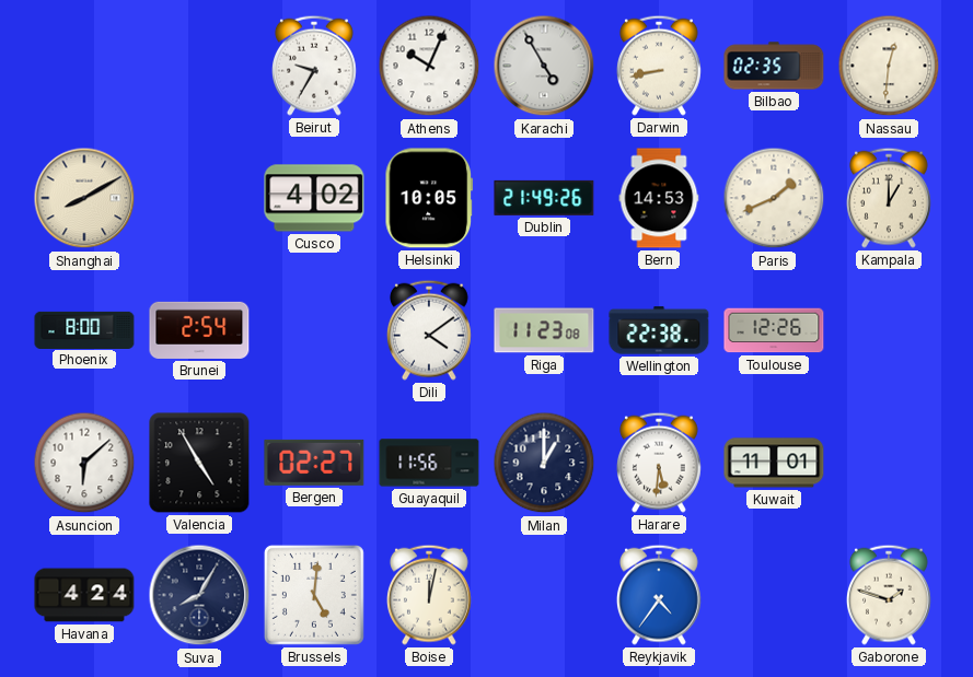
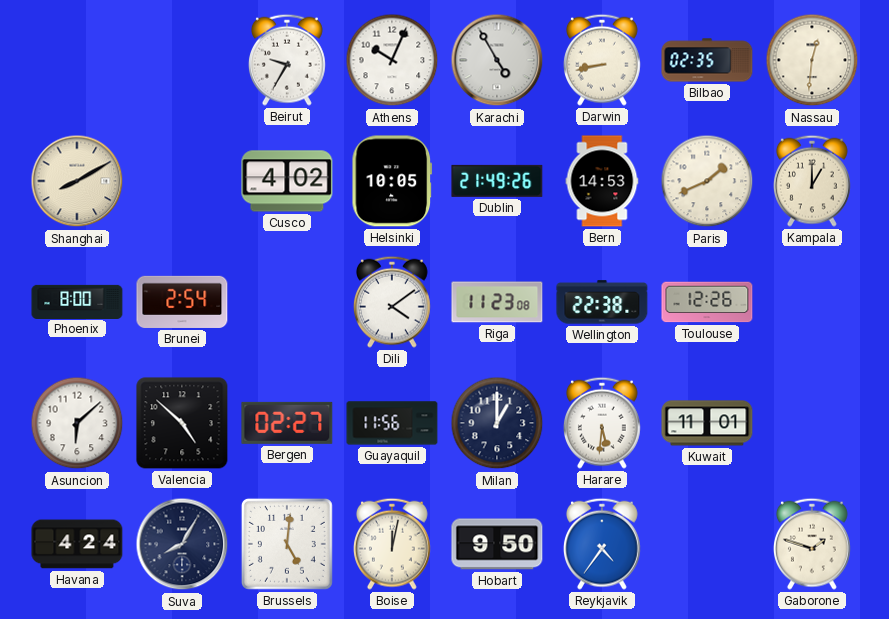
Valencia: 4:55 -> 4:52 (182, 423)
Hobart: none -> 9:50 (497, 544)
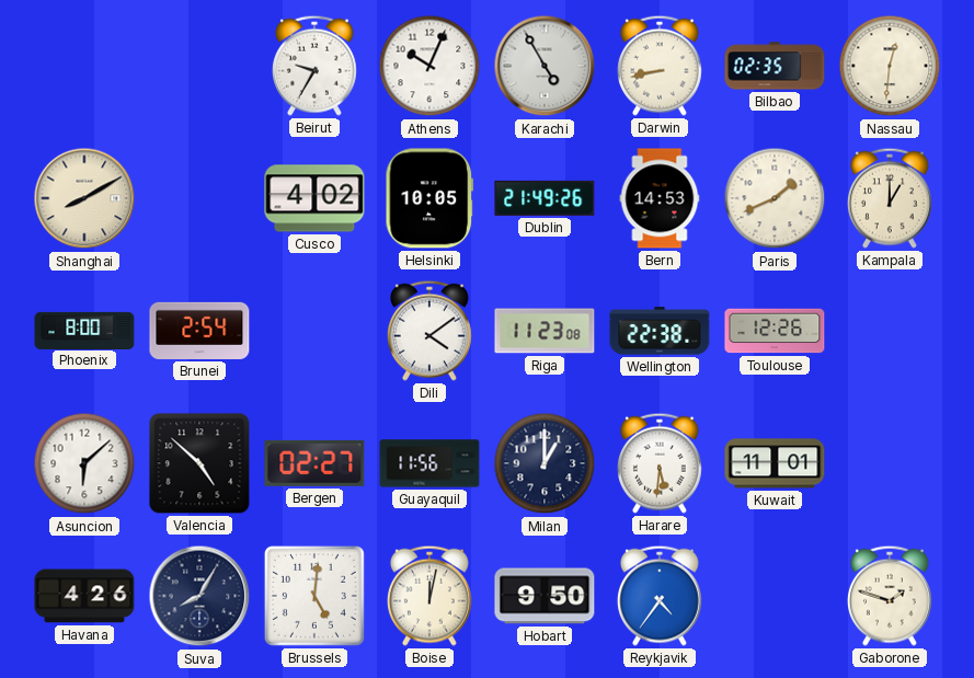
Havana: 4:24 -> 4:26 (84, 596)
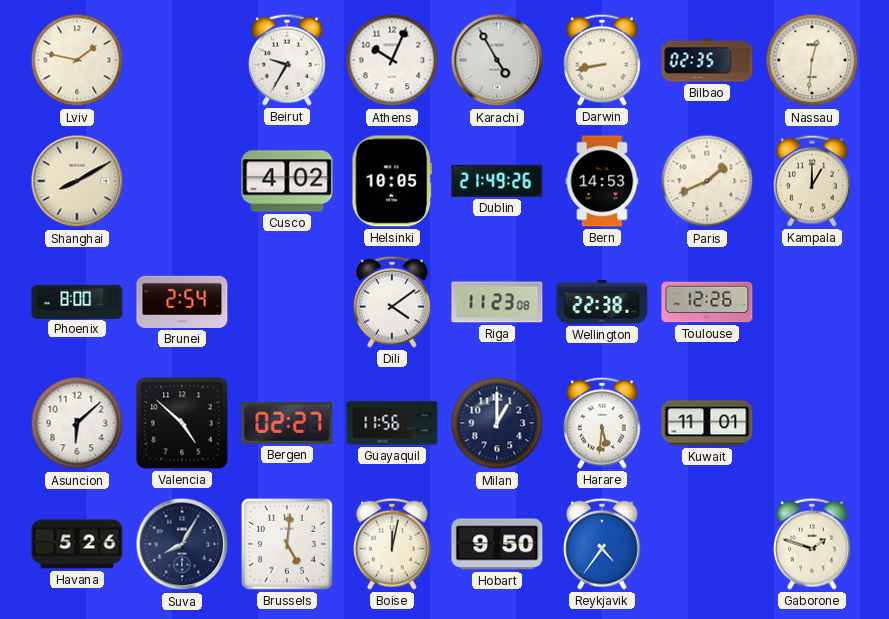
Lviv: none -> 1:47 (77, 60)
Havana: 4:26 -> 5:26 (77, 544)
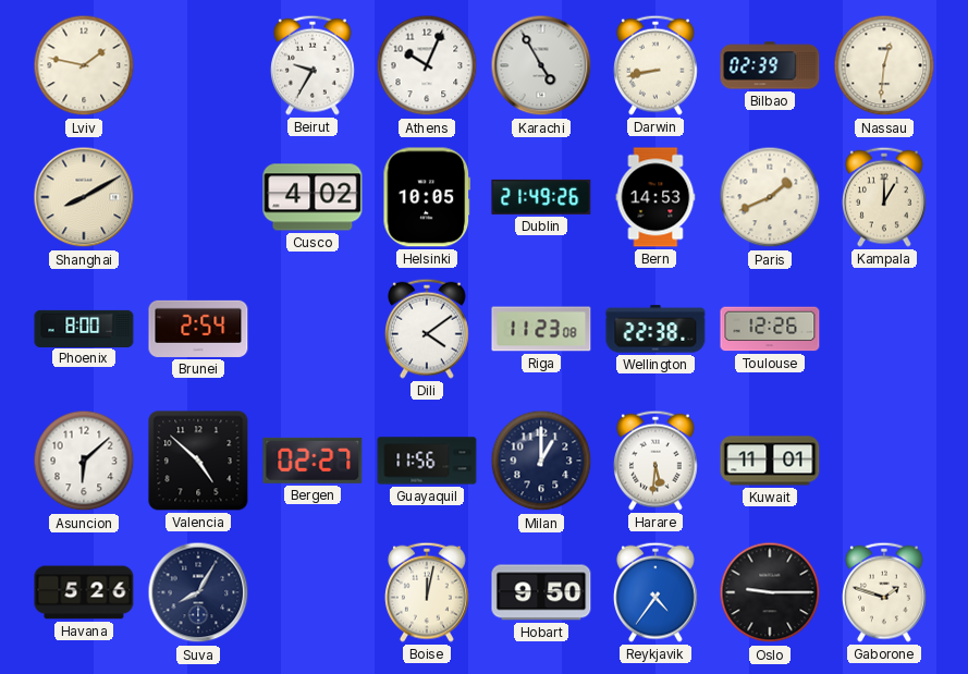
Bilbao: 02:35 -> 02:39 (770, 65)
Brussels: 5:01 -> none (287, 544)
Oslo: none -> 9:15 (770, 592)
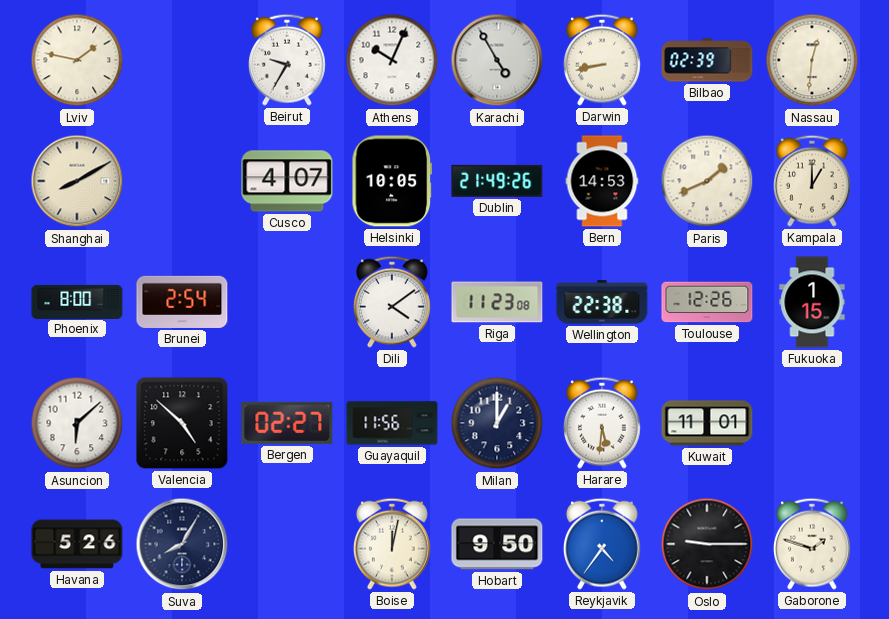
Cusco: 4:02 -> 4:07 (287, 181)
Fukuoka: none -> 1:15 (812, 302)
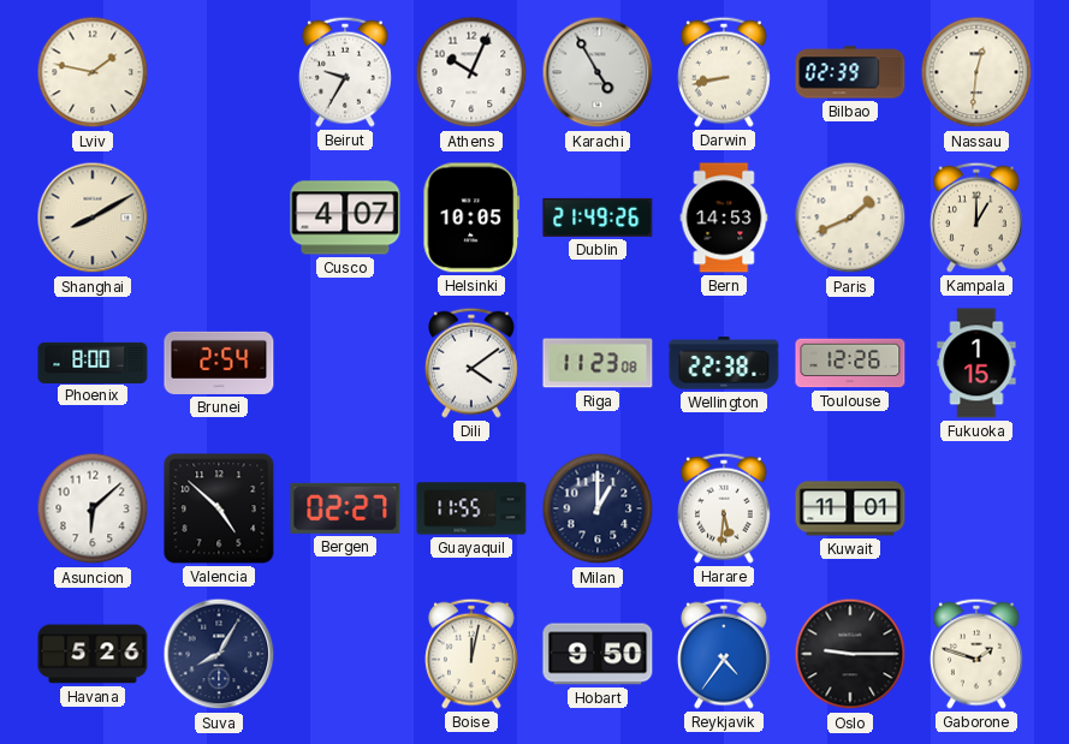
Guayaquil: 11:56 -> 11:55 (471, 508)
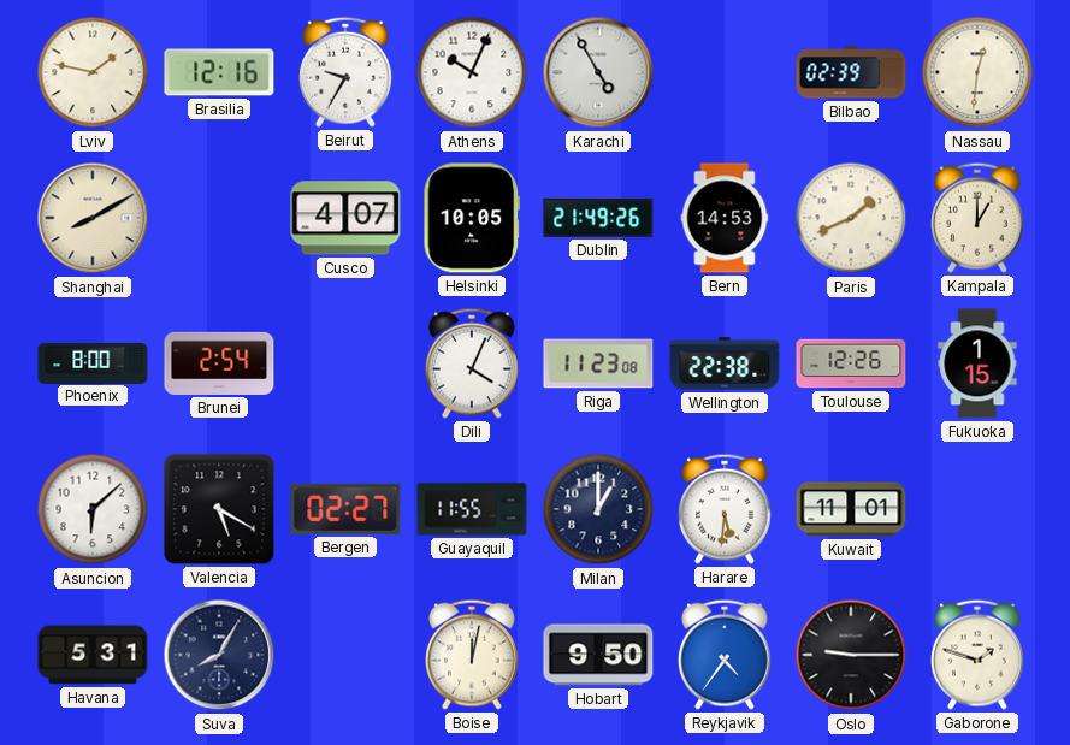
Brasilia: none -> 12:16 (219, 72)
Darwin: 8:43 -> none (724, 72)
Dili: 4:09 -> 4:04 (472, 363)
Valencia: 4:52 -> 5:20 (219, 509)
Havana: 5:26 -> 5:31 (93, 655)
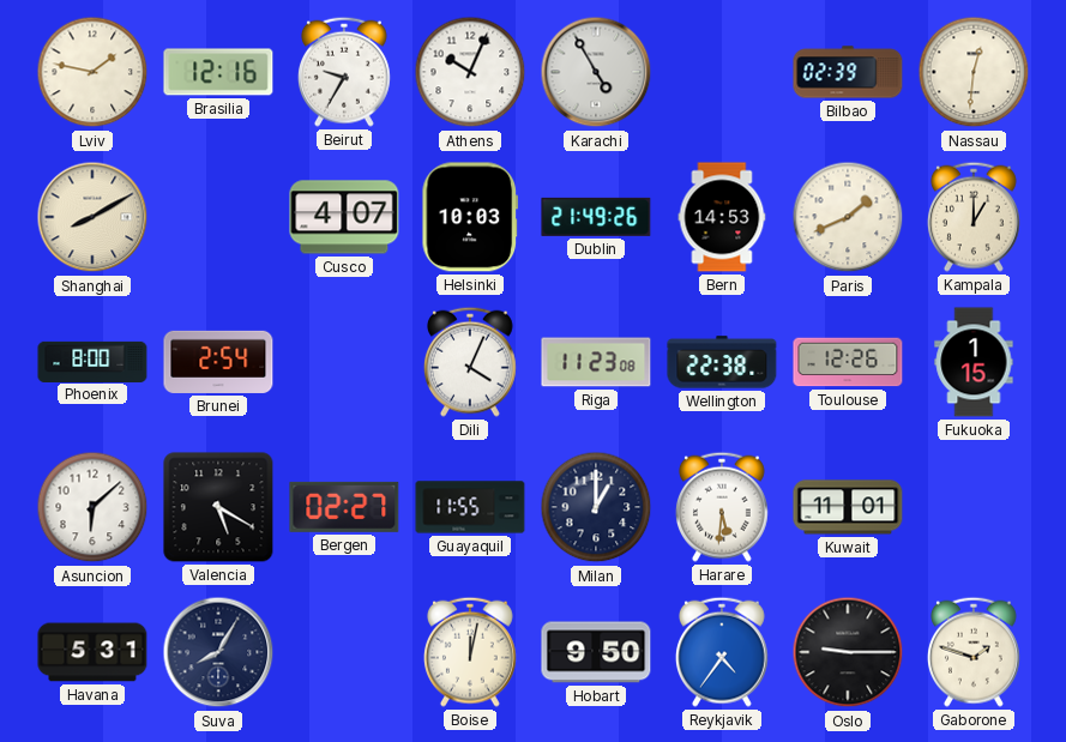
Helsinki: 10:05 -> 10:03 (470, 217)
